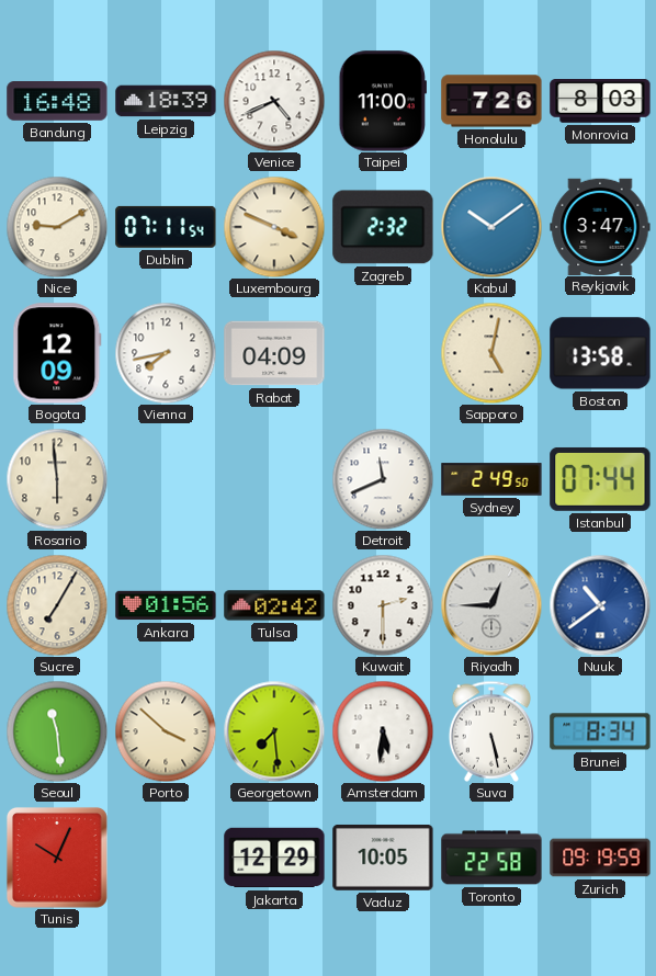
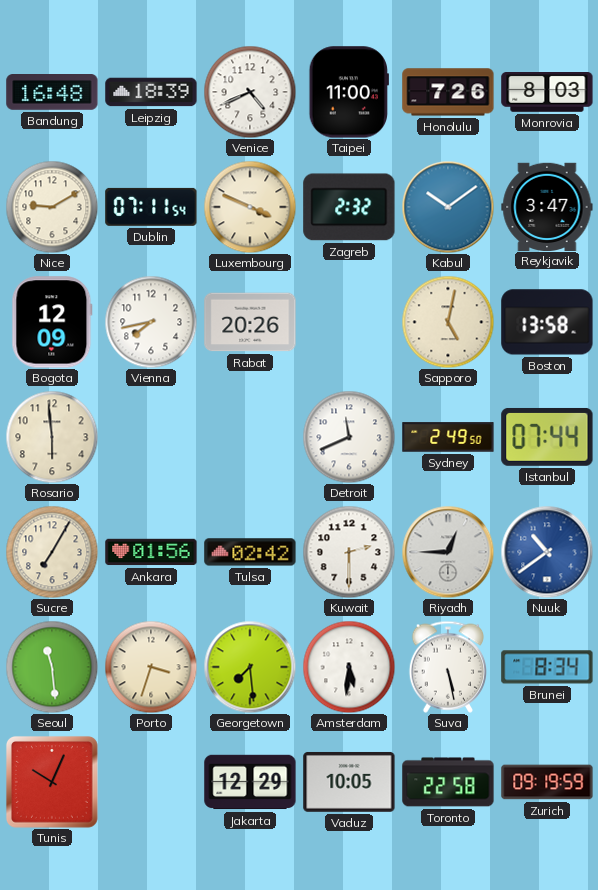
Rabat: 04:09 -> 20:26 (250, 322)
Porto: 3:52 -> 3:33 (151, 667)
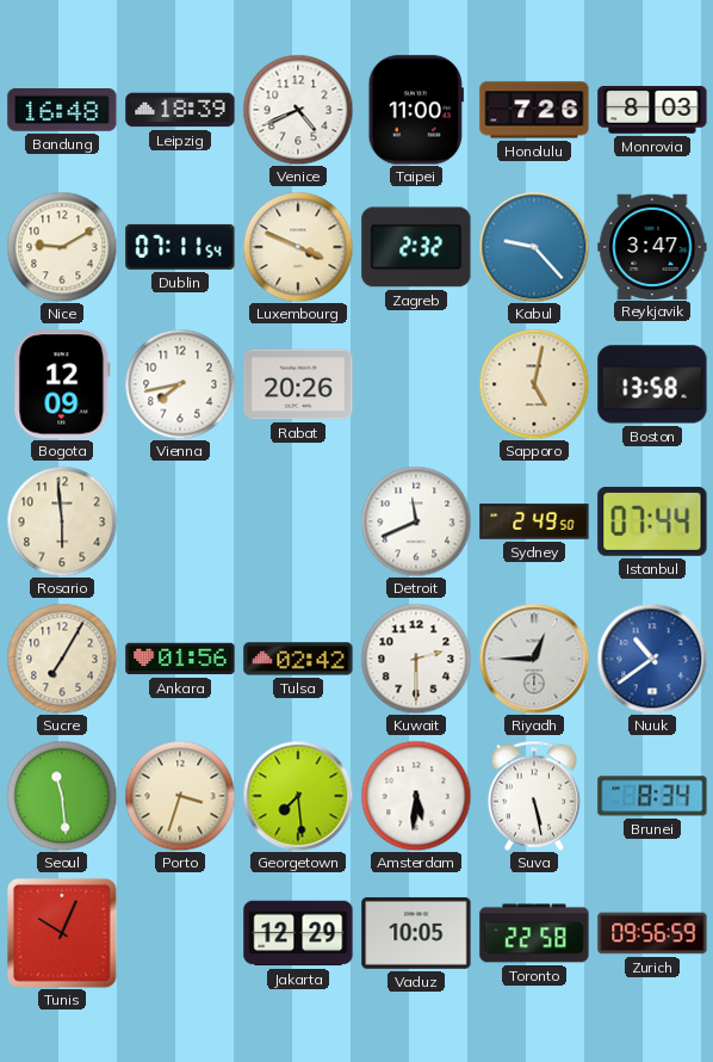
Kabul: 10:09 -> 9:23 (534, 247)
Zurich: 09:19 -> 09:56 (652, 933)
